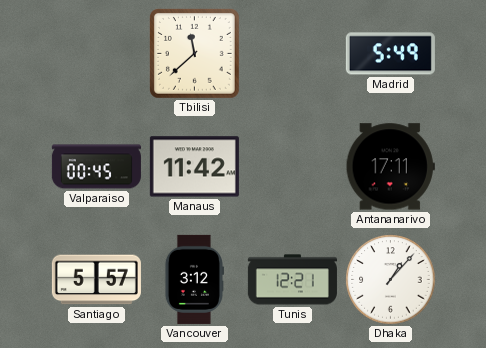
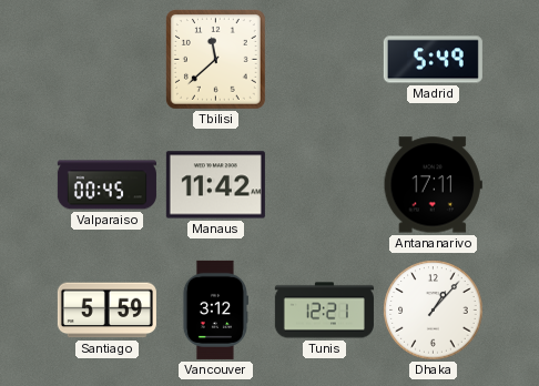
Santiago: 5:57 -> 5:59 (106, 311)
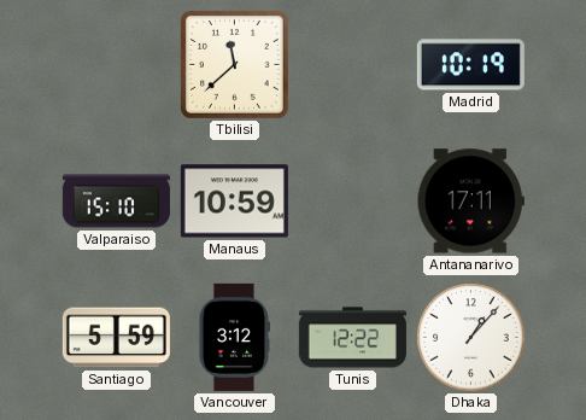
Madrid: 5:49 -> 10:19 (470, 65)
Valparaiso: 00:45 -> 15:10 (116, 202)
Manaus: 11:42 -> 10:59 (234, 202)
Tunis: 12:21 -> 12:22 (352, 338)
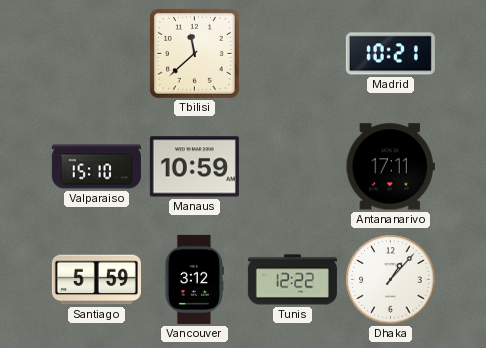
Madrid: 10:19 -> 10:21 (390, 54)
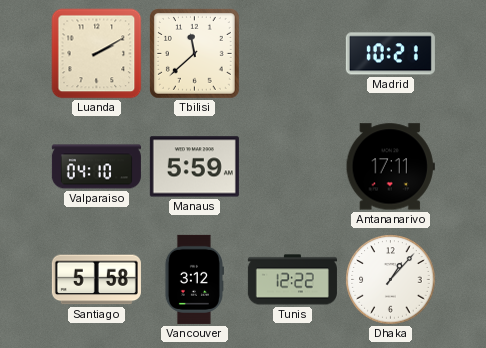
Luanda: none -> 2:10 (97, 54)
Valparaiso: 15:10 -> 04:10 (96, 167)
Manaus: 10:59 -> 5:59 (194, 167)
Santiago: 5:59 -> 5:58 (96, 280)
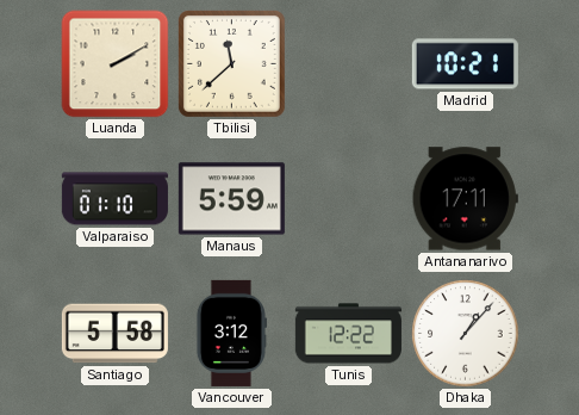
Valparaiso: 04:10 -> 01:10 (114, 199)
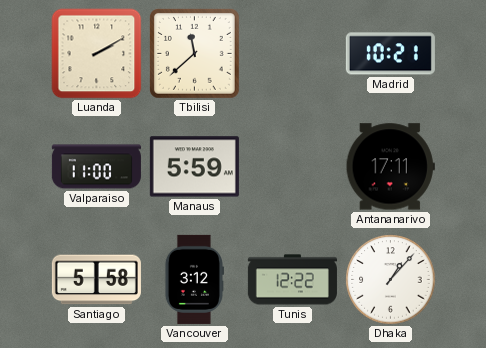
Valparaiso: 01:10 -> 11:00 (96, 167)
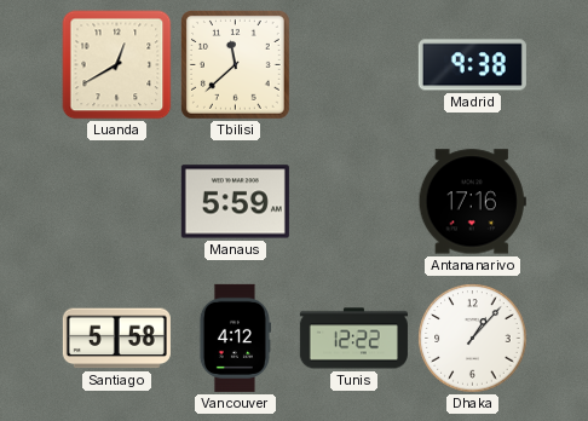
Luanda: 2:10 -> 12:40 (117, 65)
Madrid: 10:21 -> 9:38 (472, 65)
Valparaiso: 11:00 -> none (96, 167)
Antananarivo: 17:11 -> 17:16 (472, 202)
Vancouver: 3:12 -> 4:12 (235, 338)
